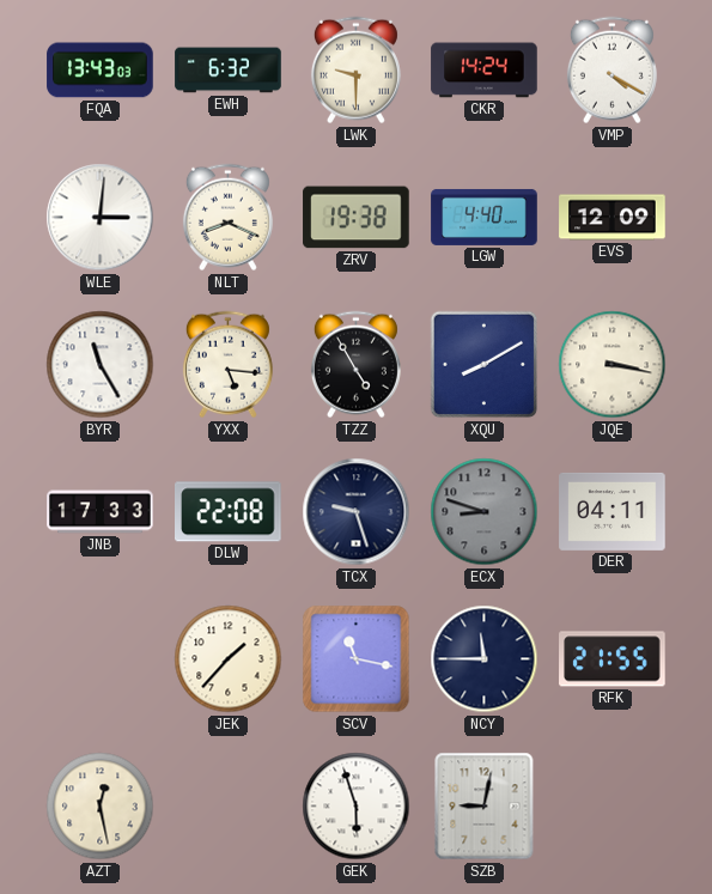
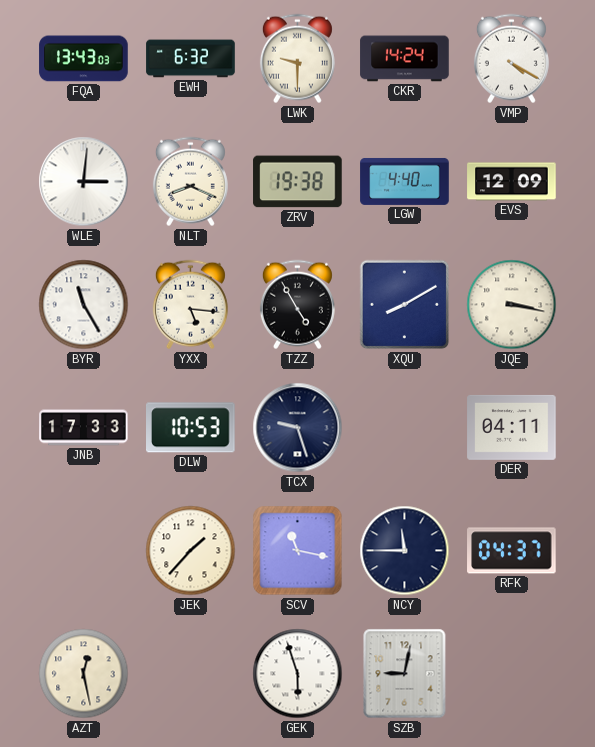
DLW: 22:08 -> 10:53 (191, 428)
ECX: 8:48 -> none (485, 512)
RFK: 21:55 -> 04:37 (512, 551)
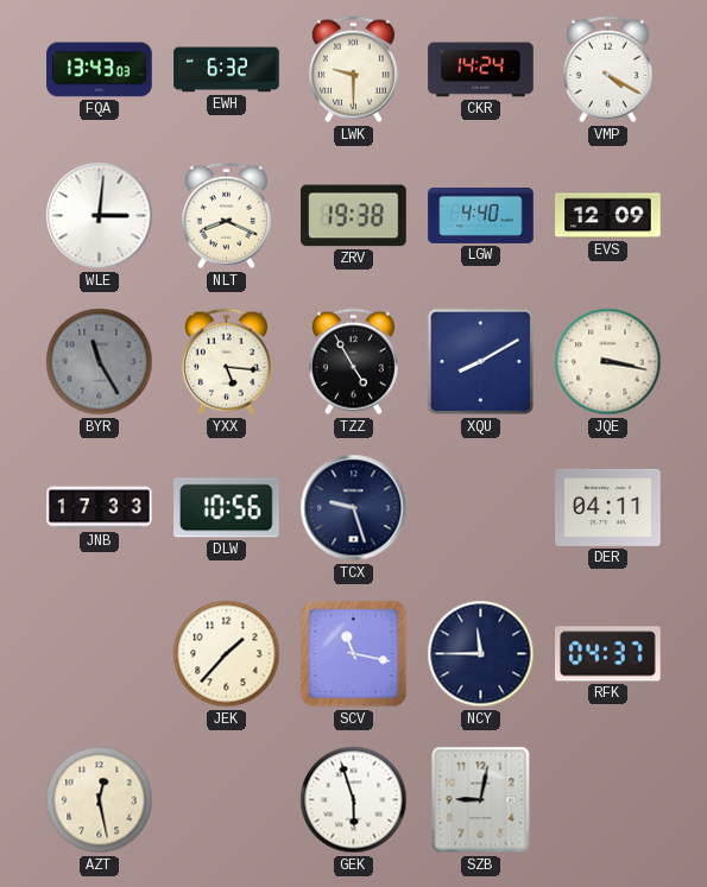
BYR dial: white -> grey (100, 362)
DLW: 10:53 -> 10:56 (227, 508)
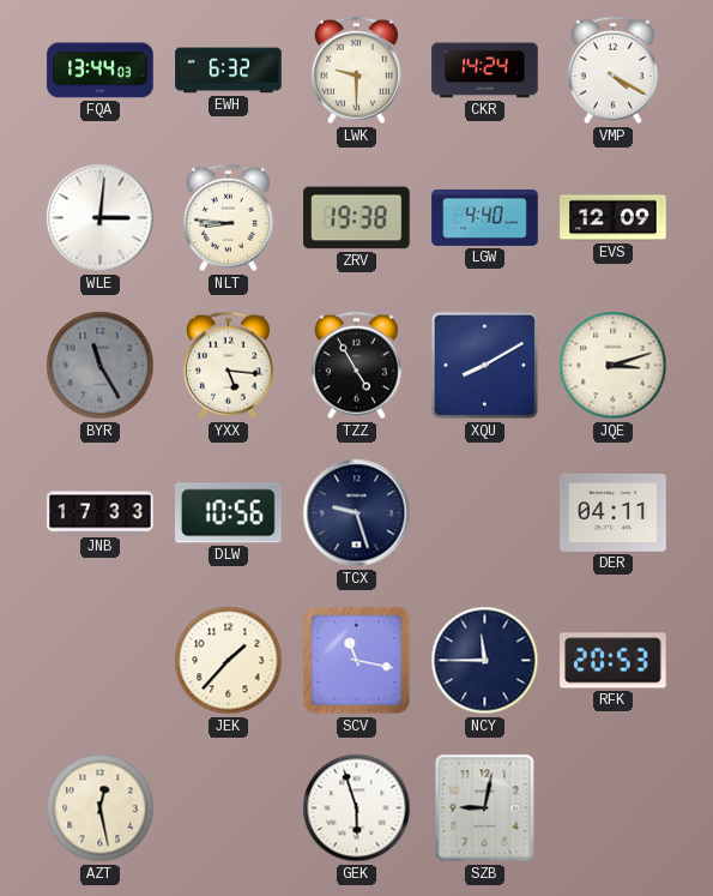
FQA: 13:43 -> 13:44 (101, 71)
NLT: 8:19 -> 8:46 (228, 218)
JQE: 3:17 -> 3:12 (614, 366)
RFK: 04:37 -> 20:53 (614, 661)
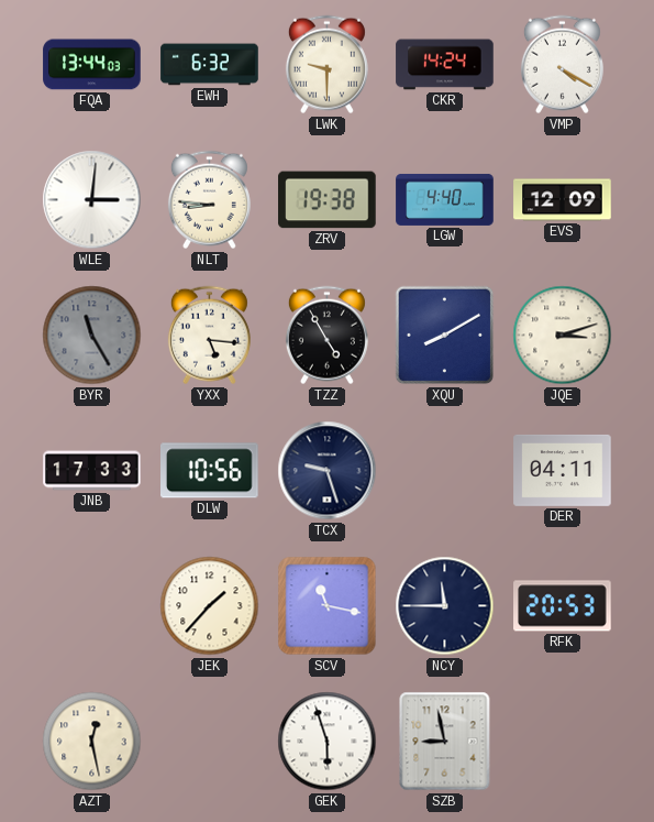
SZB: 9:02 -> 8:58 (445, 742)
